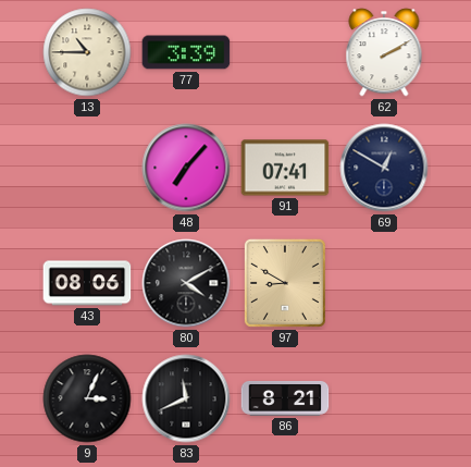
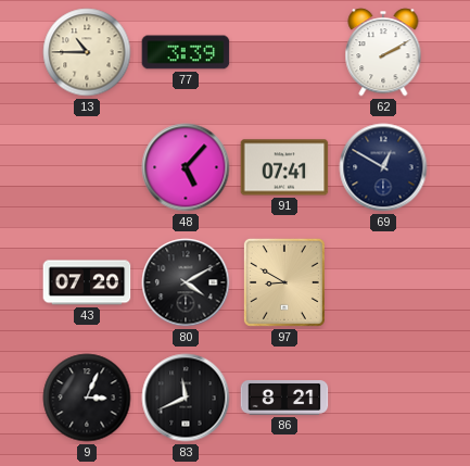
48: 7:07 -> 5:07 (186, 167)
43: 08:06 -> 07:20 (87, 282)
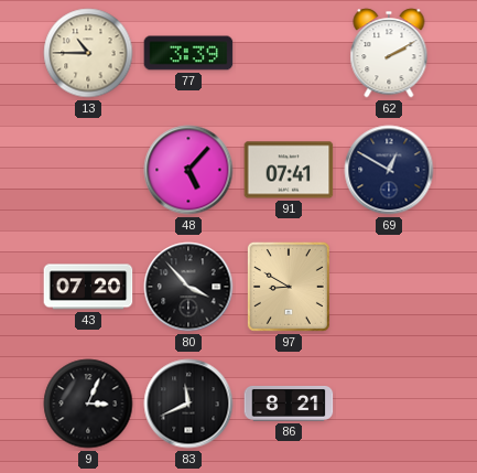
80: 4:10 -> 3:53 (188, 287)
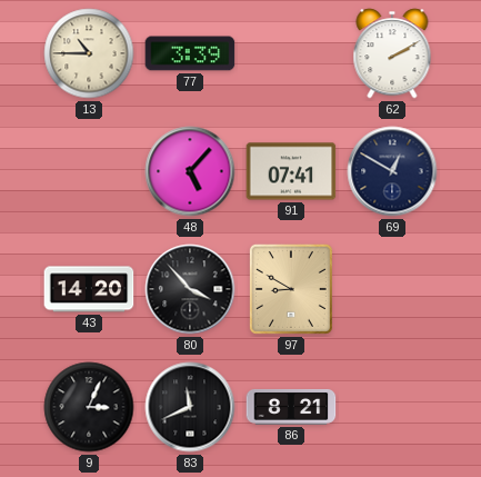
43: 07:20 -> 14:20 (89, 289)
